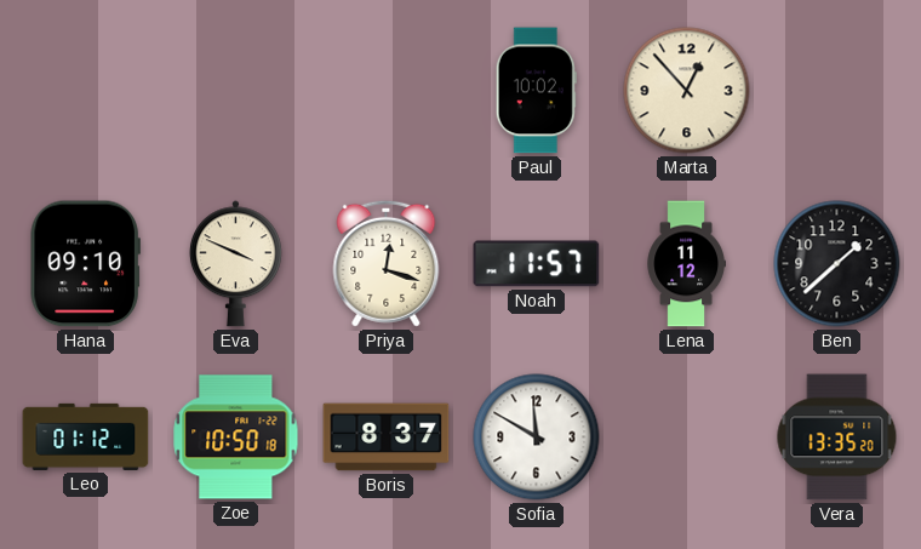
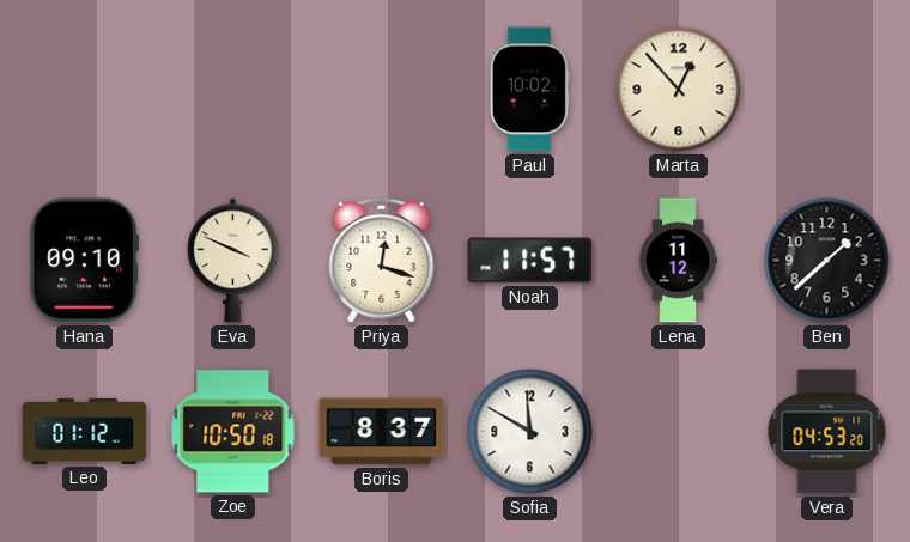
Vera: 13:35 -> 04:53 (827, 432)
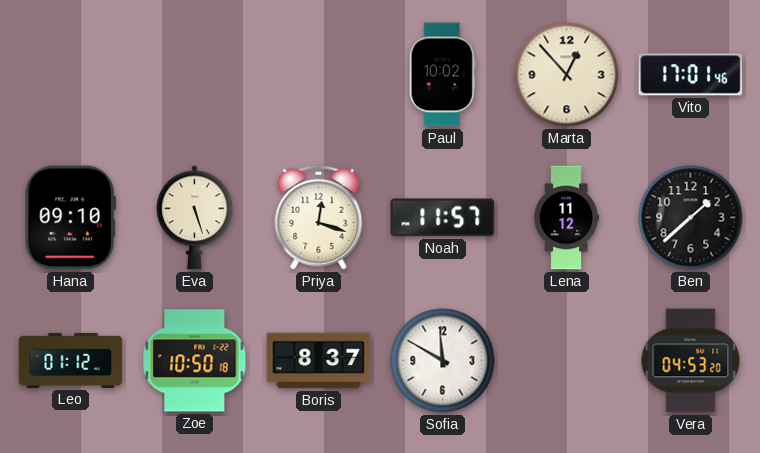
Vito: none -> 17:01 (691, 75)
Eva: 3:49 -> 5:27 (194, 218)
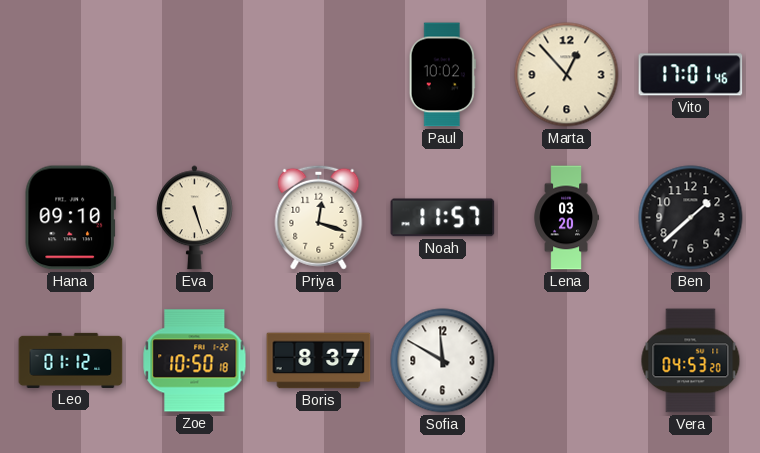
Lena: 11:12 -> 03:20 (566, 218)
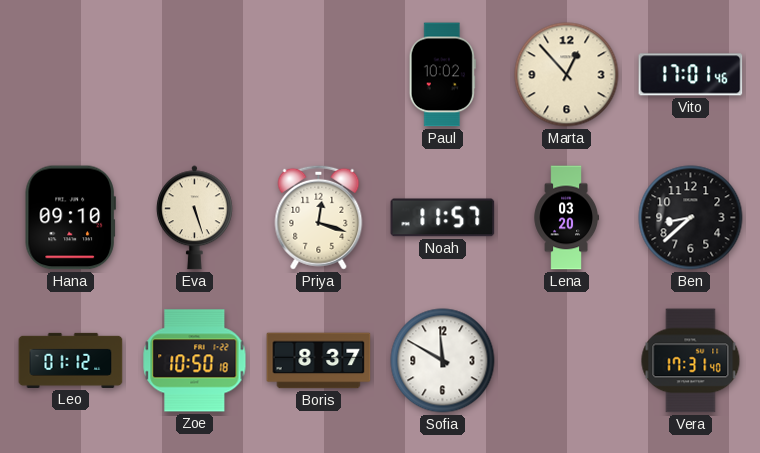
Ben: 1:38 -> 8:38 (691, 218)
Vera: 04:53 -> 17:31 (691, 361)
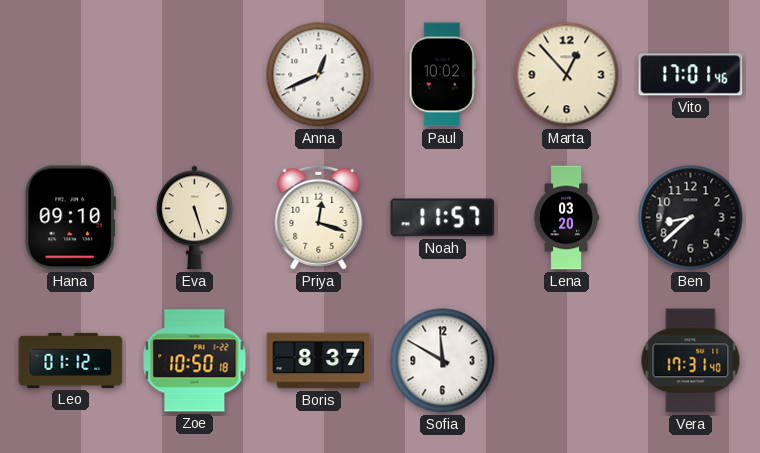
Anna: none -> 12:41 (319, 75)
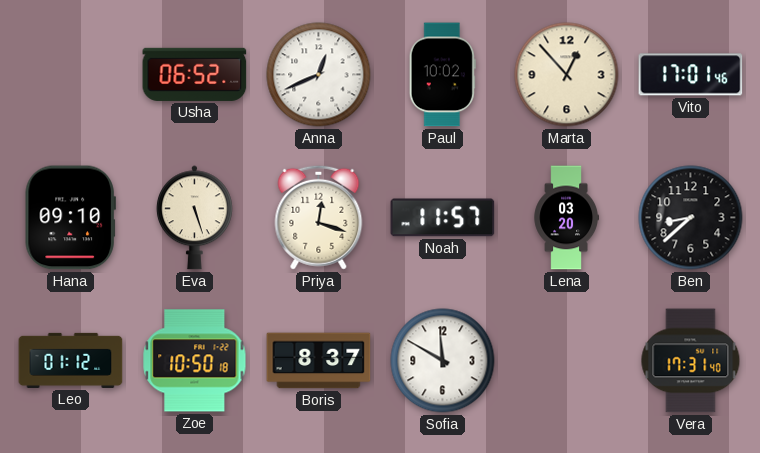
Usha: none -> 06:52 (195, 74)
